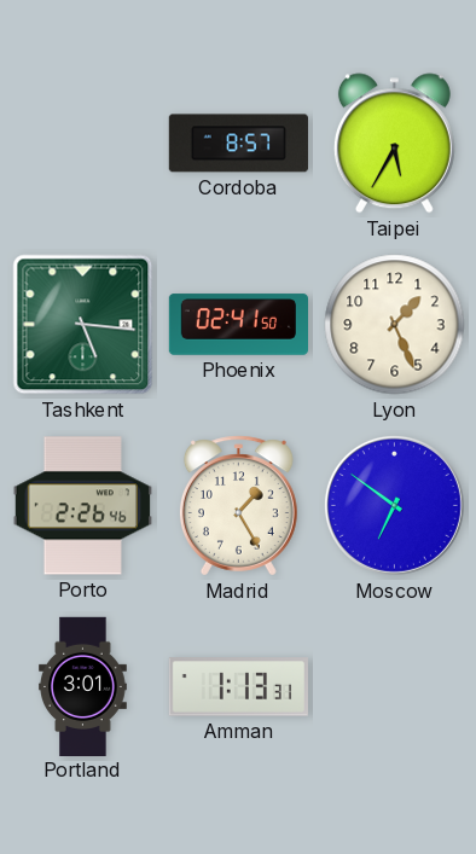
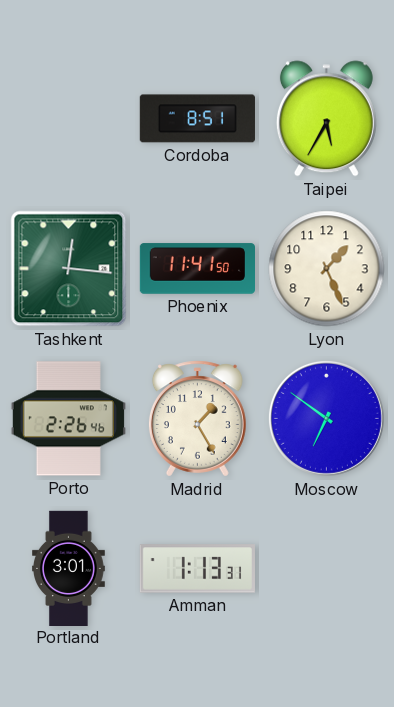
Cordoba: 8:57 -> 8:51 (197, 119)
Tashkent: 5:16 -> 12:16 (69, 269)
Phoenix: 02:41 -> 11:41 (197, 269)
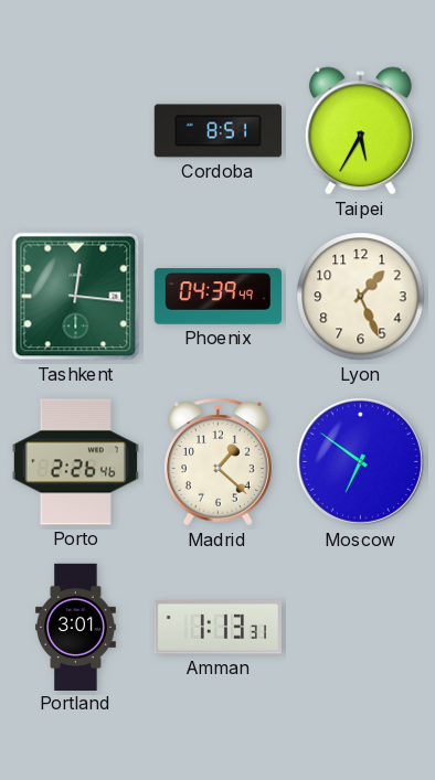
Phoenix: 11:41 -> 04:39 (217, 297)
Madrid: 1:25 -> 1:22 (217, 462)
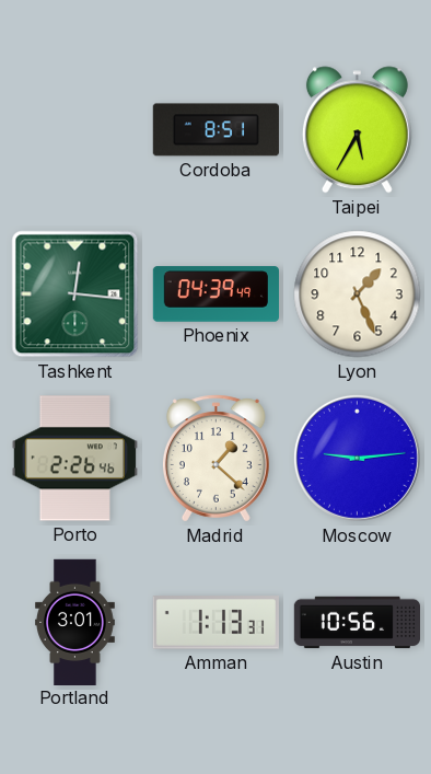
Moscow: 6:51 -> 9:14 (357, 458)
Austin: none -> 10:56 (358, 623)
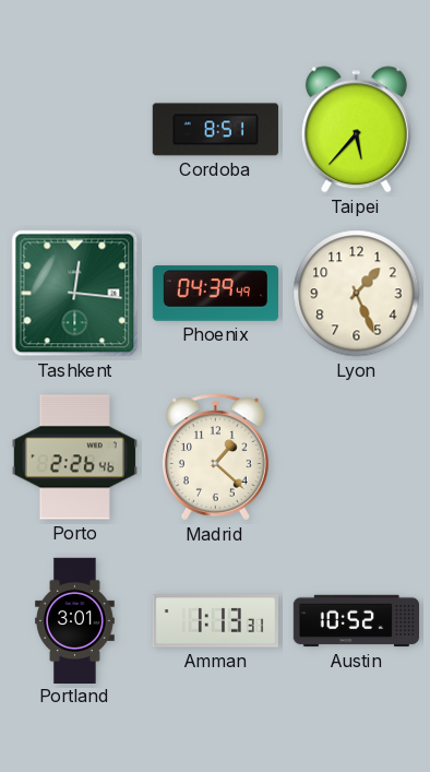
Taipei: 5:35 -> 5:37 (356, 130)
Moscow: 9:14 -> none (357, 458)
Austin: 10:56 -> 10:52 (357, 621)
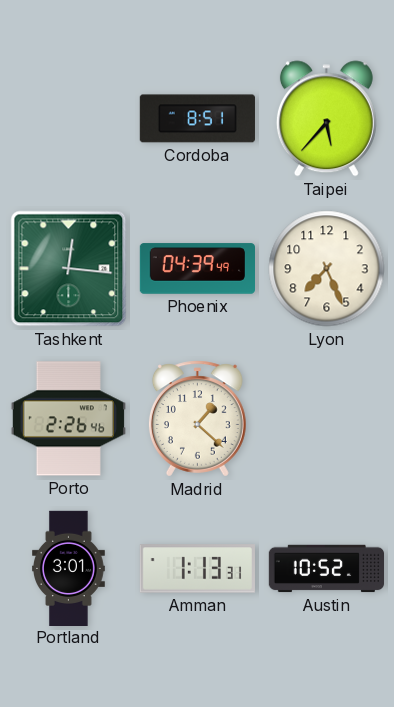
Lyon: 1:26 -> 7:26 (327, 269)
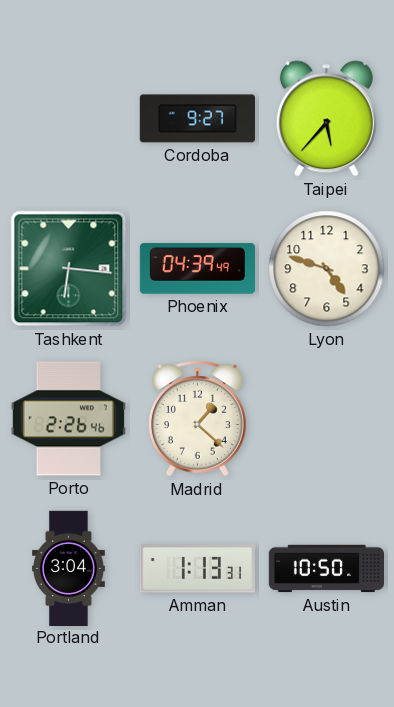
Cordoba: 8:51 -> 9:27 (197, 119)
Tashkent: 12:16 -> 6:16 (69, 269)
Lyon: 7:26 -> 4:48 (327, 269)
Portland: 3:01 -> 3:04 (69, 568)
Austin: 10:52 -> 10:50 (327, 569)
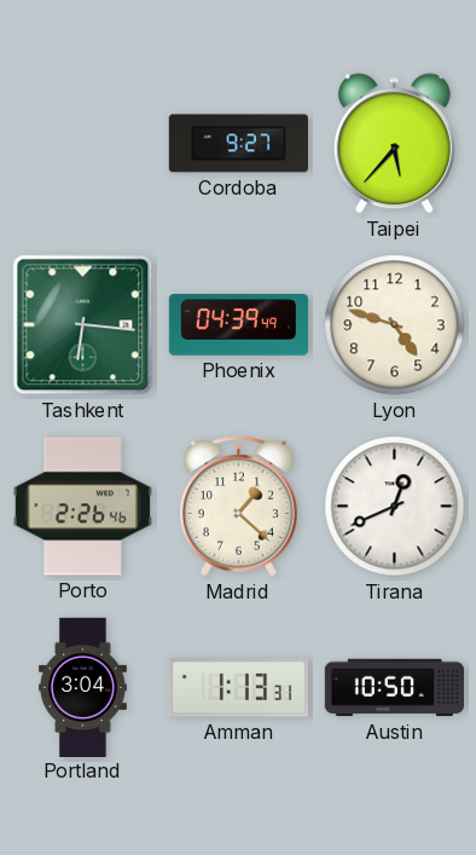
Tirana: none -> 12:41 (395, 507)
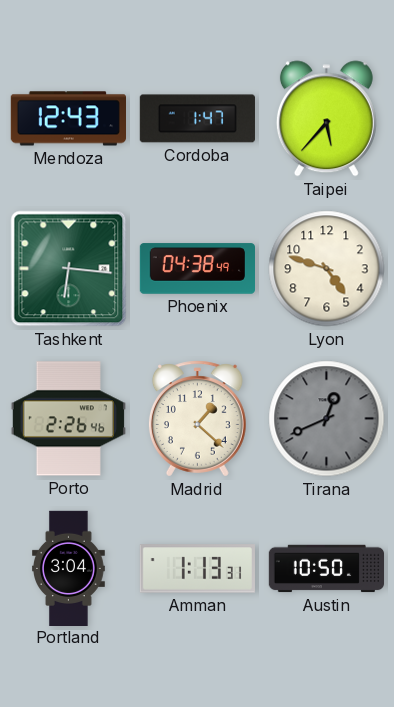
Mendoza: none -> 12:43 (68, 119)
Cordoba: 9:27 -> 1:47 (197, 119)
Phoenix: 04:39 -> 04:38 (197, 269)
Tirana dial: white -> grey (327, 419)
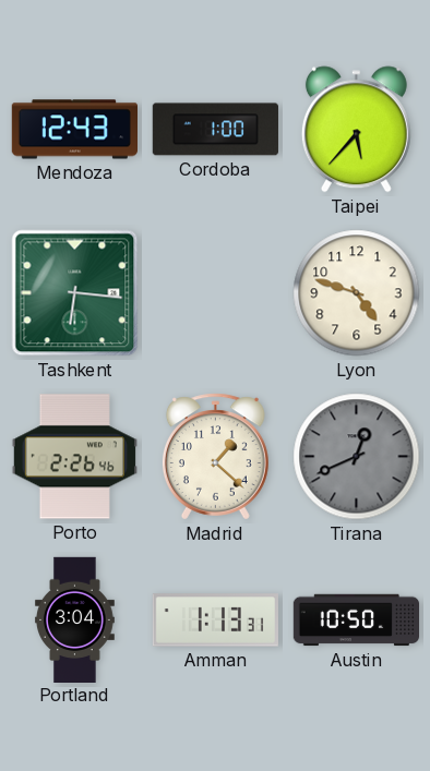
Cordoba: 1:47 -> 1:00 (215, 130)
Phoenix: 04:38 -> none (197, 269)
